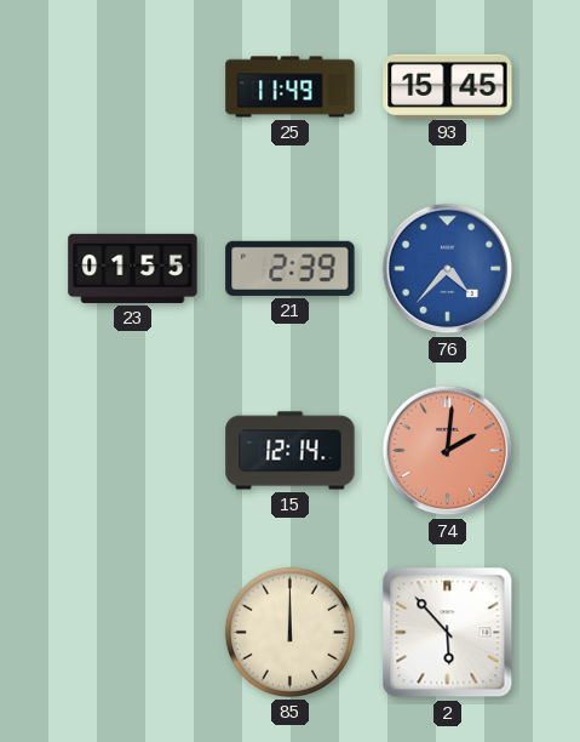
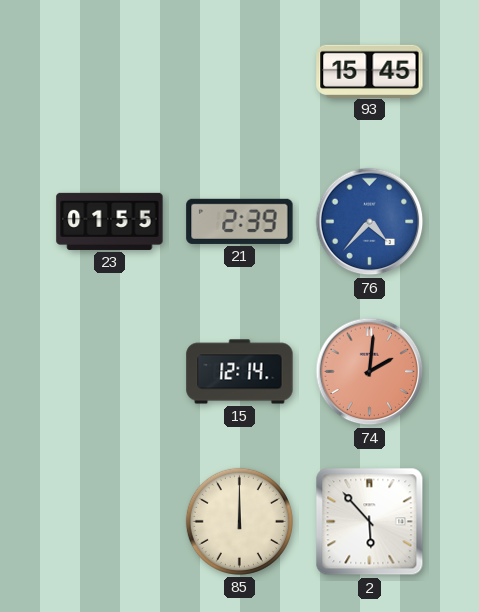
25: 11:49 -> none (291, 87)
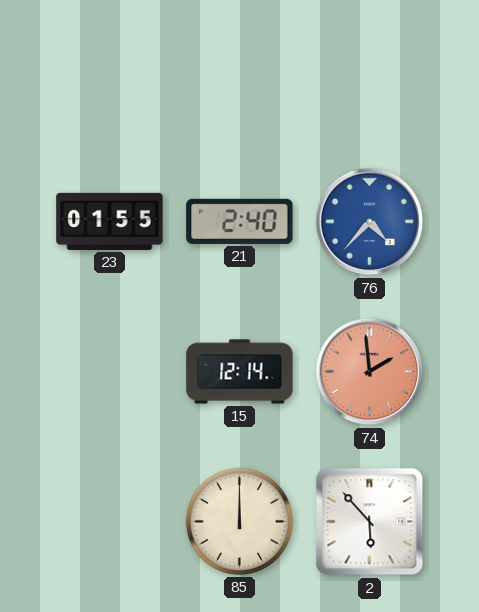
93: 15:45 -> none (370, 71)
21: 2:39 -> 2:40 (240, 221)
74: 2:01 -> 1:59 (370, 372)
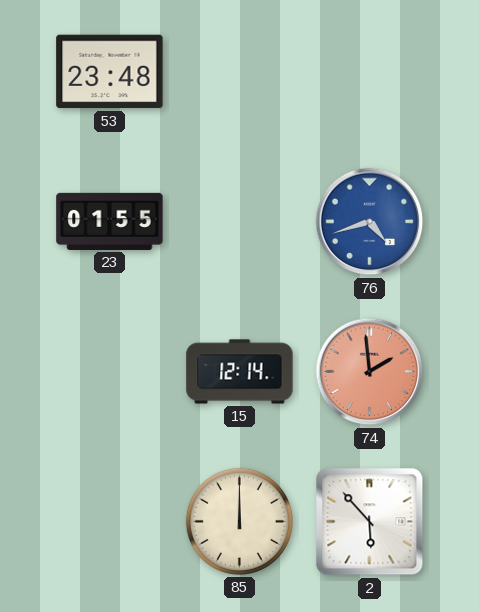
53: none -> 23:48 (110, 72)
21: 2:40 -> none (240, 221)
76: 4:37 -> 4:42 (370, 222)
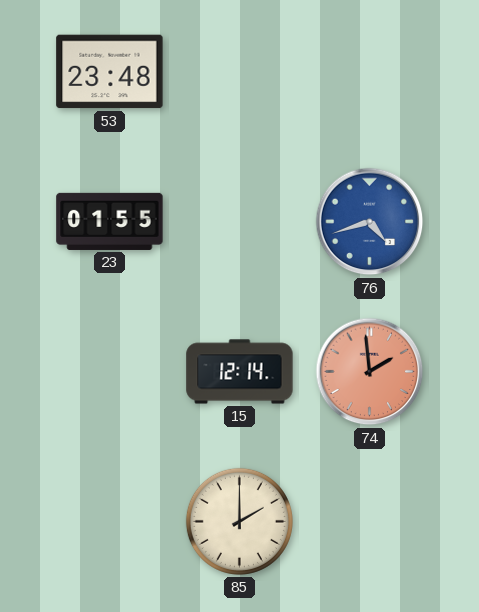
85: 12:00 -> 2:00 (239, 521)
2: 5:53 -> none (370, 522)
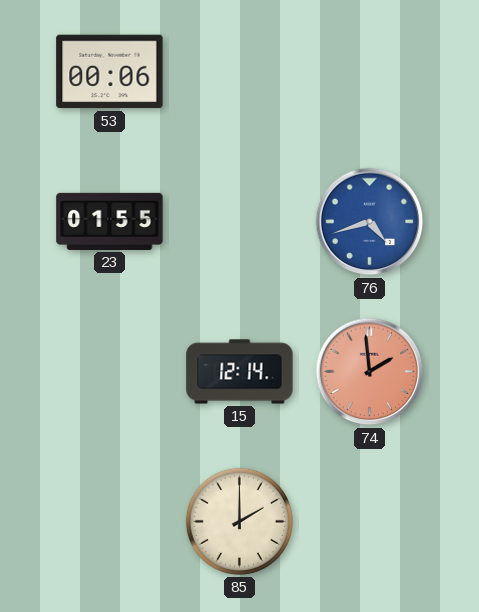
53: 23:48 -> 00:06 (110, 72)
